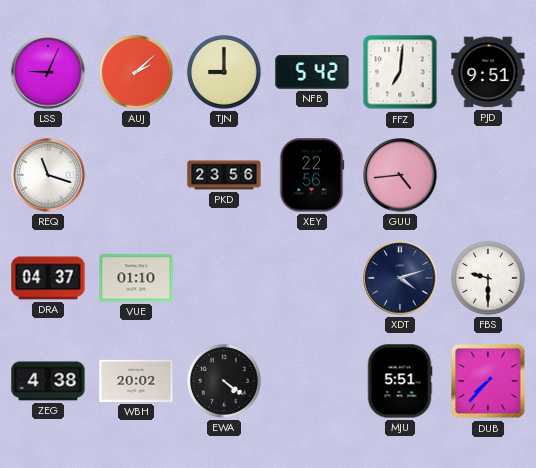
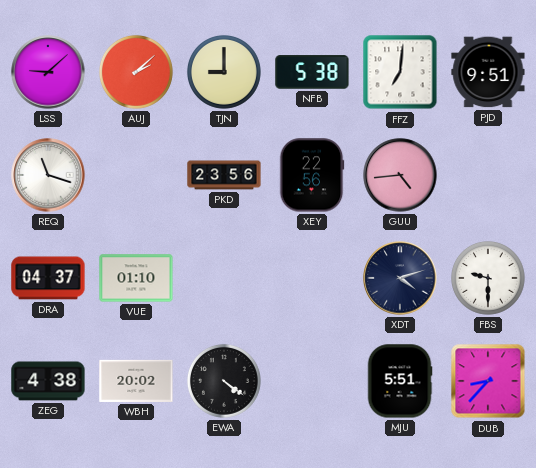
LSS: 9:04 -> 9:08 (48, 72)
NFB: 5:42 -> 5:38 (312, 72)
DUB: 7:37 -> 8:37 (488, 381)
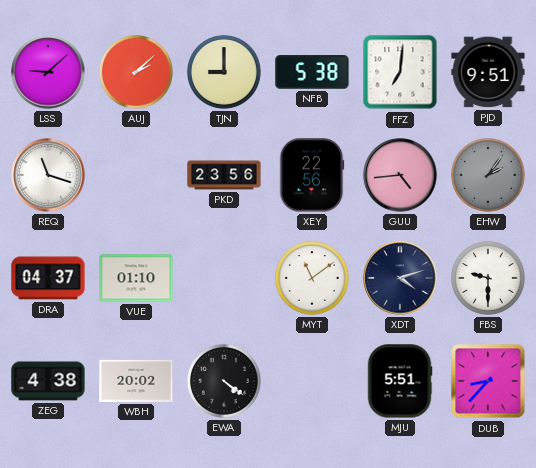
EHW: none -> 2:06 (488, 175)
MYT: none -> 11:09 (312, 278)
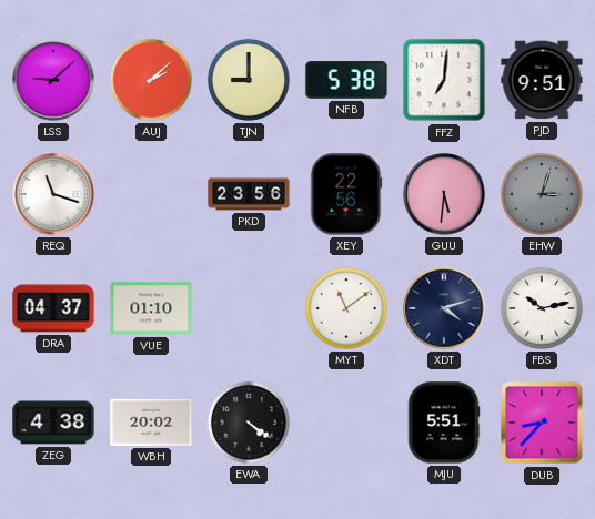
GUU: 4:44 -> 5:31 (444, 194)
EHW: 2:06 -> 3:03 (542, 194)
FBS: 9:30 -> 10:13 (542, 308)
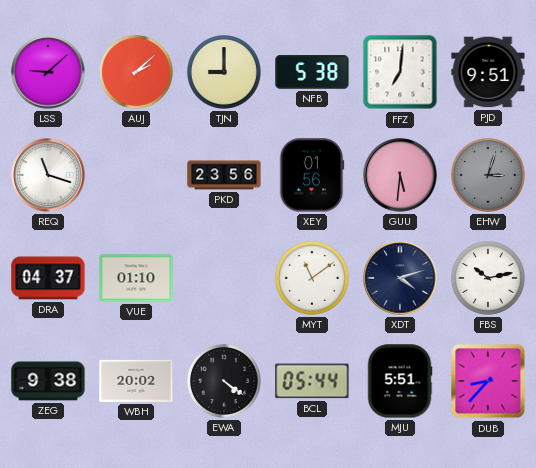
XEY: 22:56 -> 01:56 (312, 175)
ZEG: 4:38 -> 9:38 (48, 381)
BCL: none -> 05:44 (312, 381)
